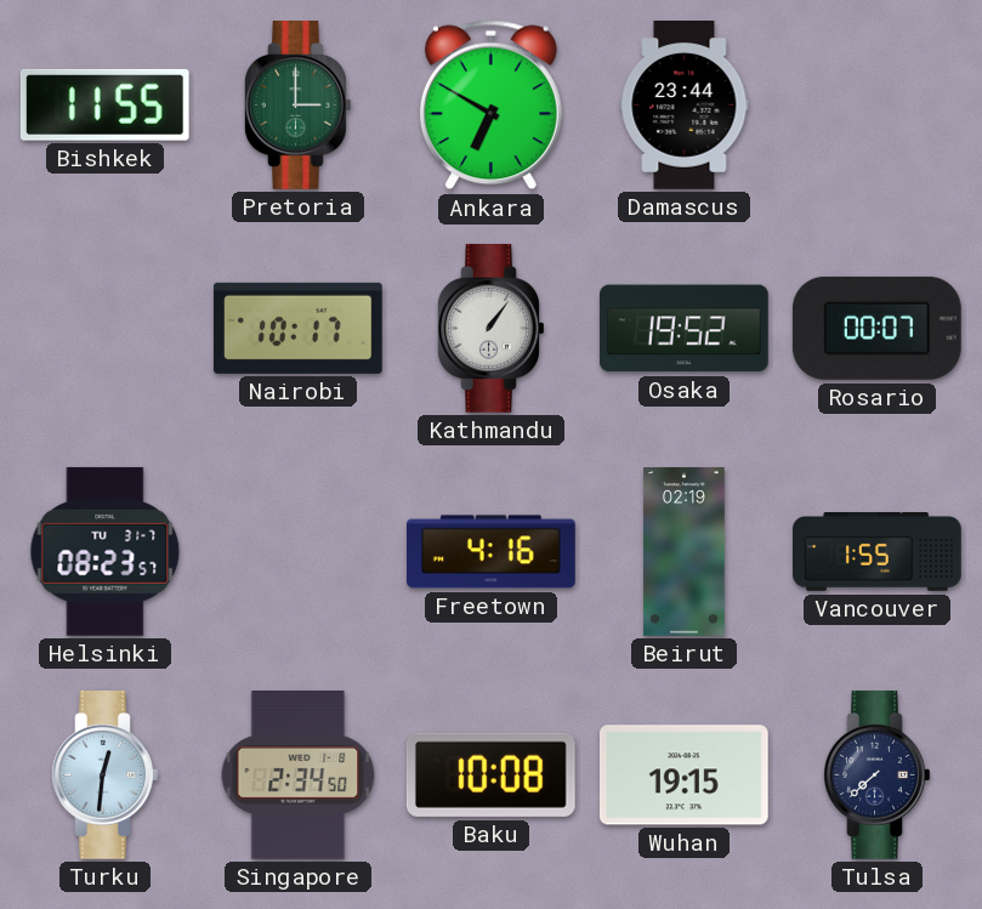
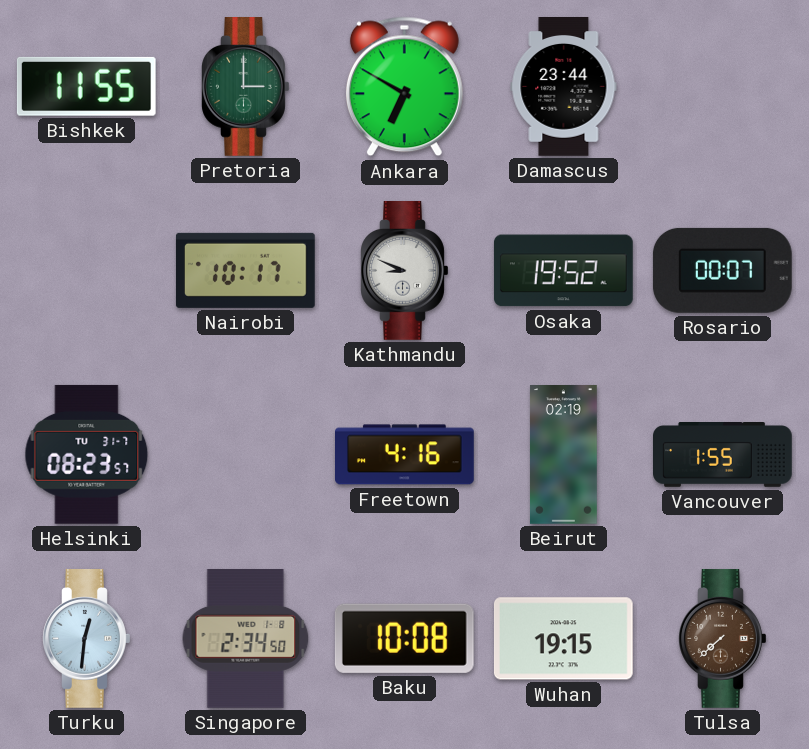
Kathmandu: 1:06 -> 8:49 (405, 271)
Tulsa dial: navy -> brown (723, 639)
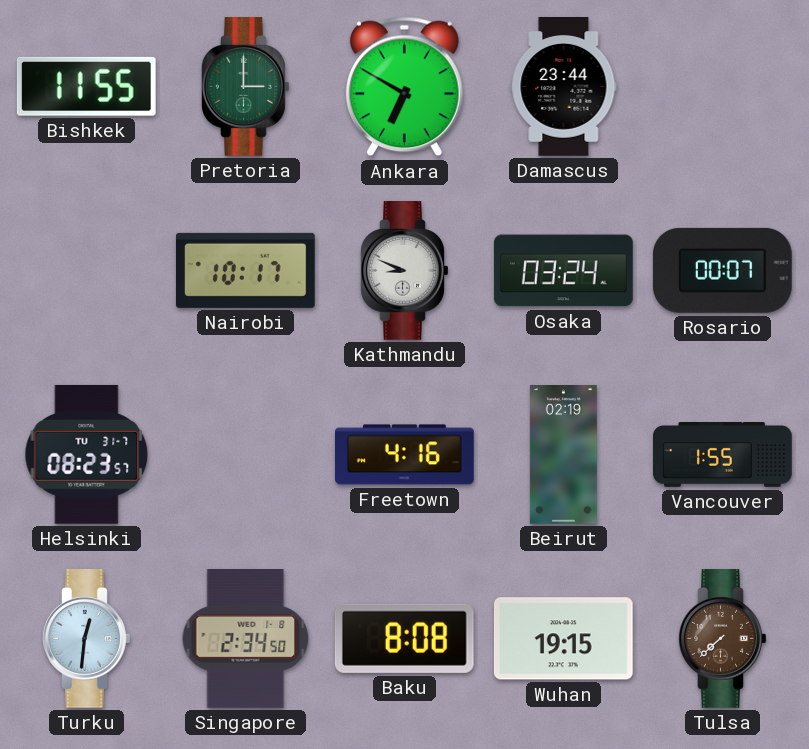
Osaka: 19:52 -> 03:24 (563, 271)
Baku: 10:08 -> 8:08 (404, 638)
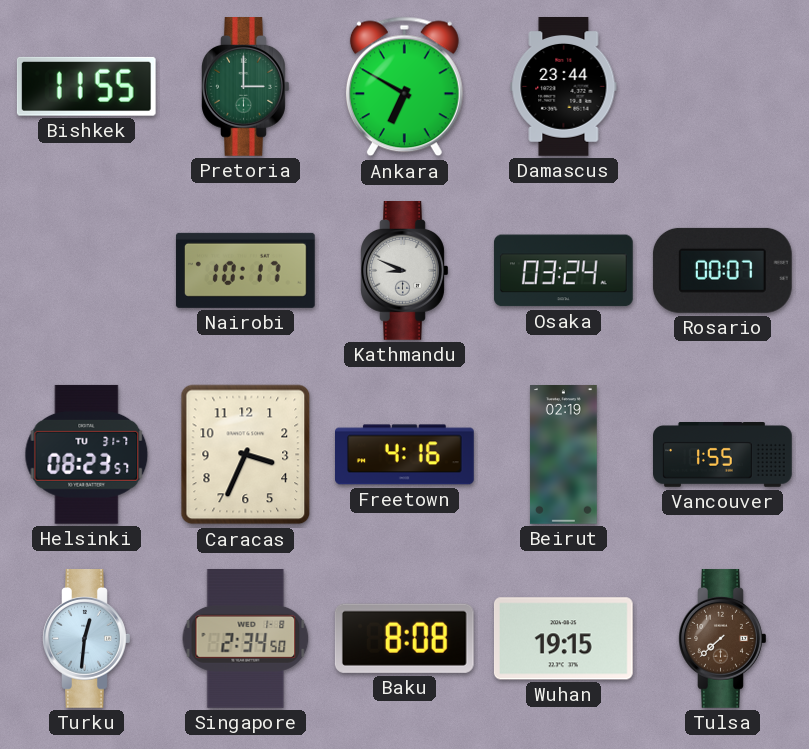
Caracas: none -> 3:34 (246, 455)
